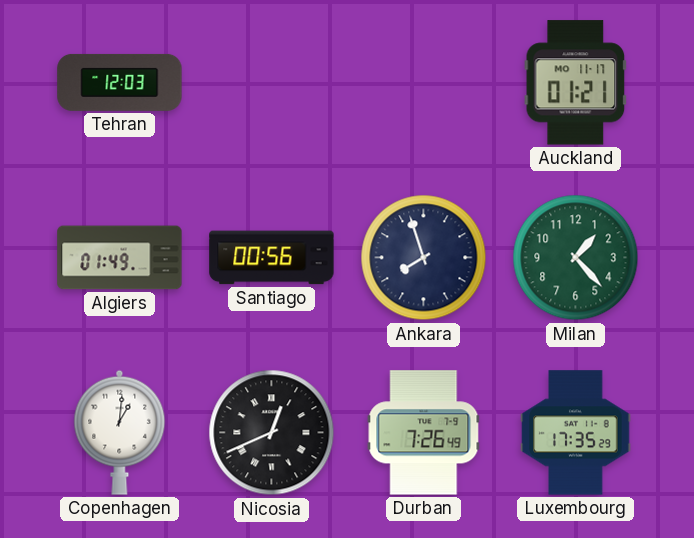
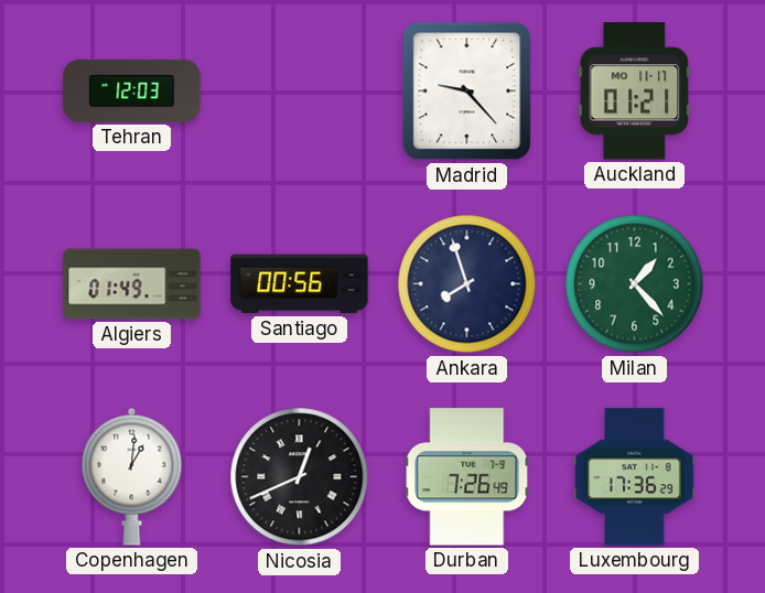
Madrid: none -> 9:23 (467, 91)
Luxembourg: 17:35 -> 17:36 (635, 477)
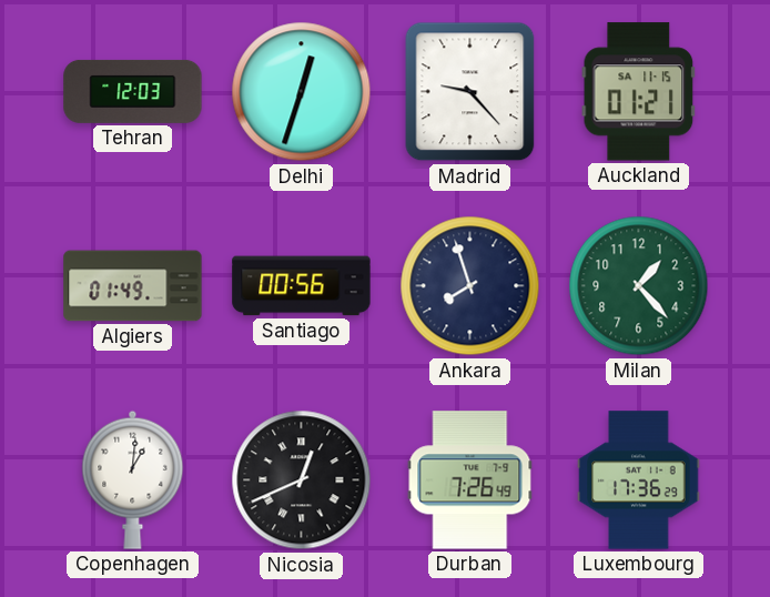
Delhi: none -> 12:33 (302, 92)
Auckland date: MO 11-17 -> SA 11-15 (639, 92)
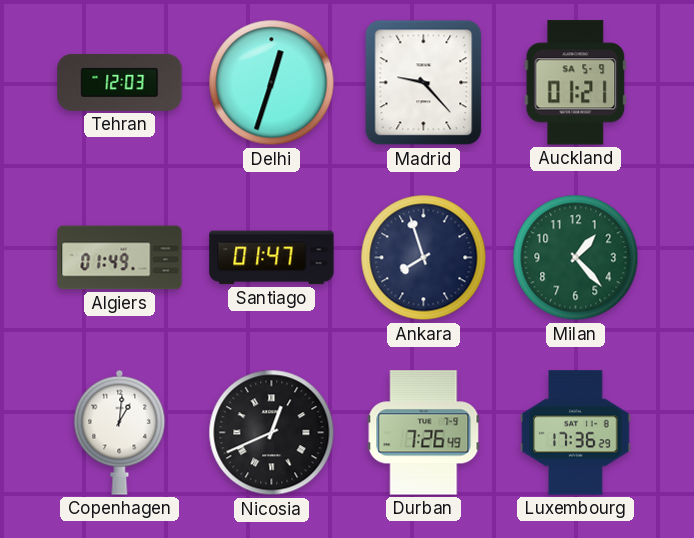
Auckland date: SA 11-15 -> SA 5-9 (576, 83)
Santiago: 00:56 -> 01:47 (272, 258)
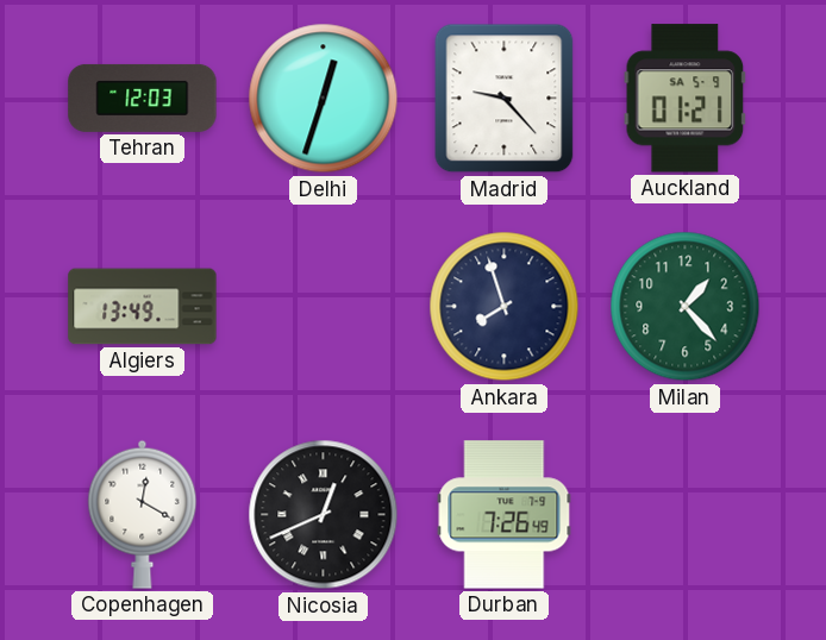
Algiers: 01:49 -> 13:49 (143, 307)
Santiago: 01:47 -> none (272, 258)
Copenhagen: 1:01 -> 12:20 (143, 514)
Luxembourg: 17:36 -> none (576, 433)
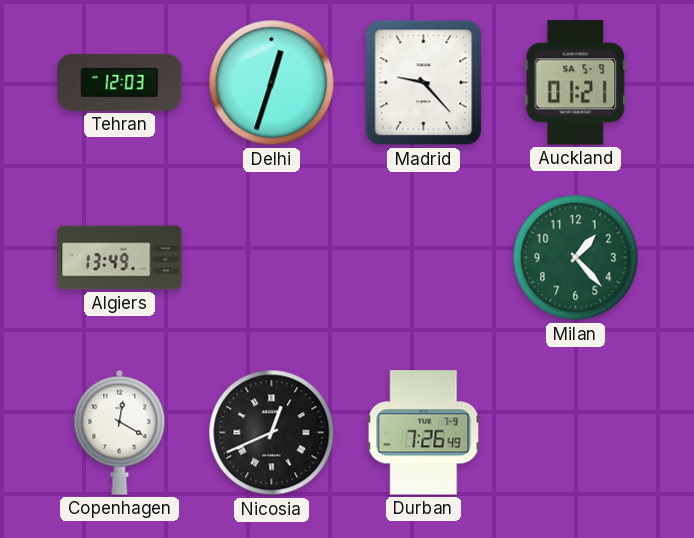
Ankara: 7:57 -> none (505, 307)
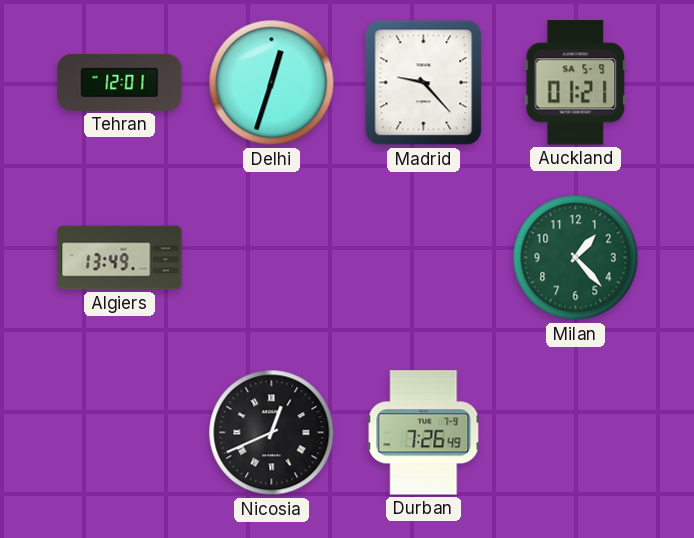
Tehran: 12:03 -> 12:01 (120, 82)
Copenhagen: 12:20 -> none (120, 432)
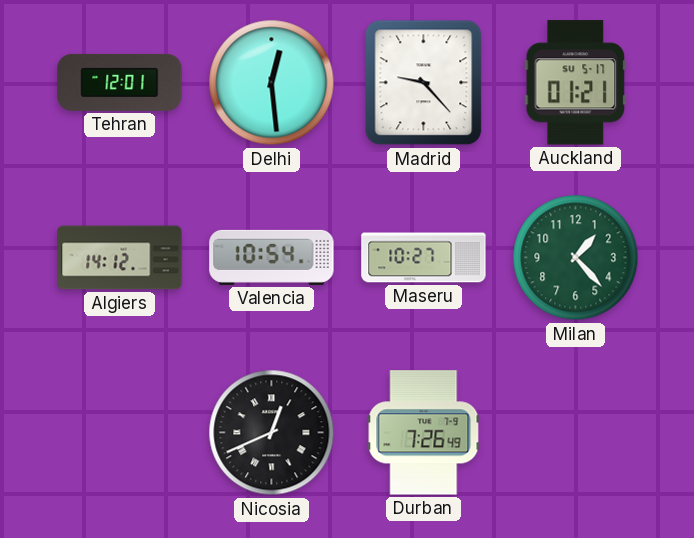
Delhi: 12:33 -> 12:29 (272, 83)
Auckland date: SA 5-9 -> SU 5-17 (576, 83)
Algiers: 13:49 -> 14:12 (120, 258)
Valencia: none -> 10:54 (272, 257)
Maseru: none -> 10:27 (424, 258)
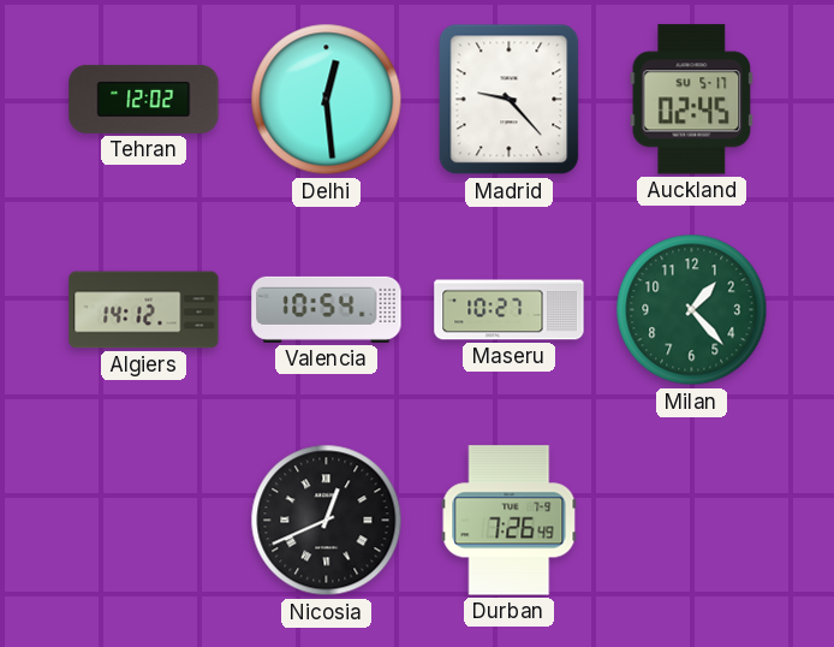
Tehran: 12:01 -> 12:02 (144, 99)
Auckland: 01:21 -> 02:45 (692, 100)
